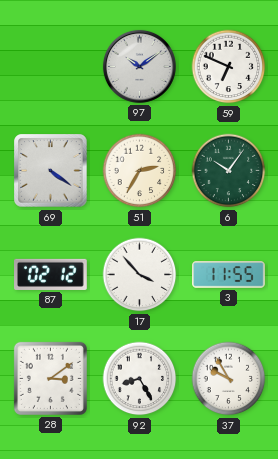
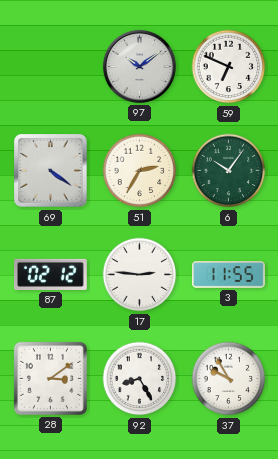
17: 3:53 -> 2:46 (140, 275)
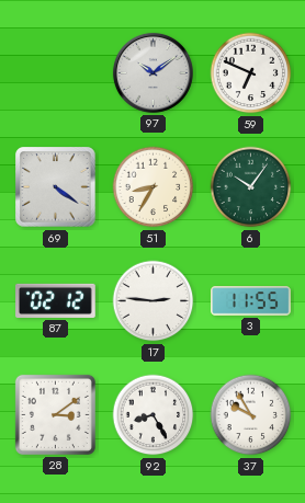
51: 2:35 -> 8:35 (154, 187)
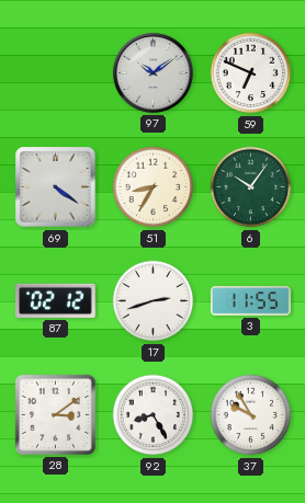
17: 2:46 -> 2:42 (154, 301)
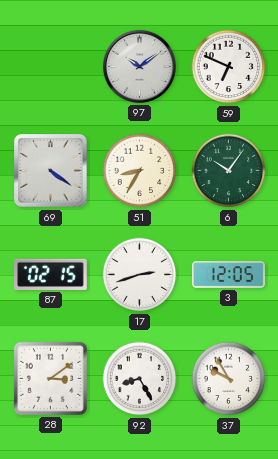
87: 02:12 -> 02:15 (51, 274)
3: 11:55 -> 12:05 (229, 275)
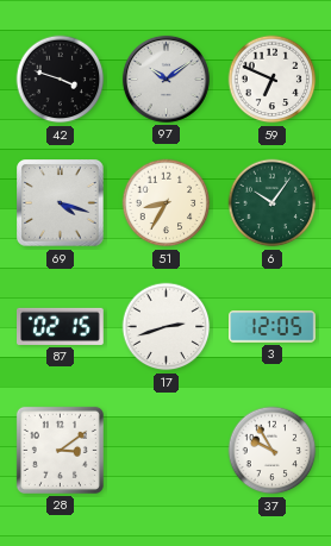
42: none -> 3:48 (61, 80)
69: 4:21 -> 4:18 (61, 203)
92: 8:25 -> none (140, 379)
